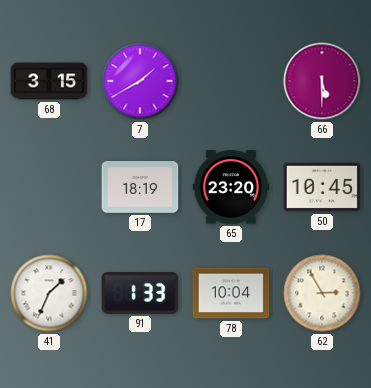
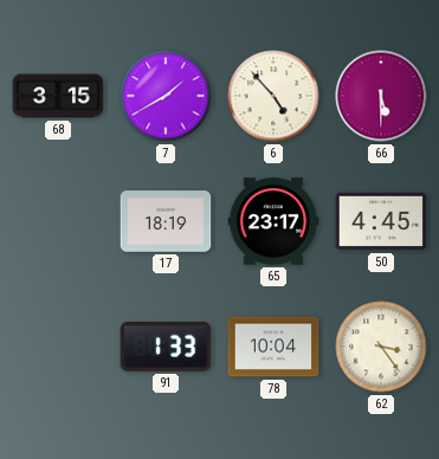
6: none -> 4:53 (273, 96)
65: 23:20 -> 23:17 (273, 221)
50: 10:45 -> 4:45 (381, 221)
41: 1:34 -> none (49, 293)
62: 2:55 -> 3:24 (381, 347)
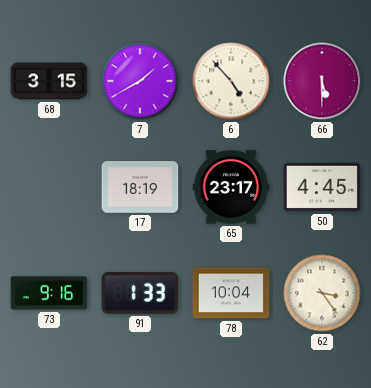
73: none -> 9:16 (49, 293)
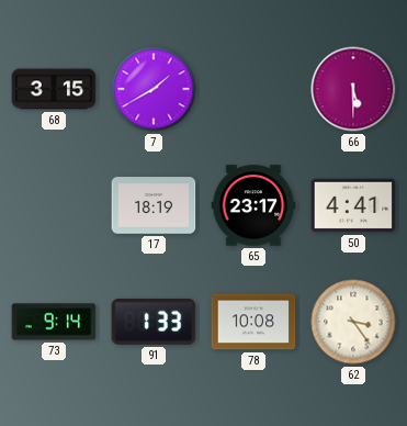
6: 4:53 -> none (231, 81)
50: 4:45 -> 4:41 (353, 205)
73: 9:16 -> 9:14 (54, 322)
78: 10:04 -> 10:08 (253, 322)
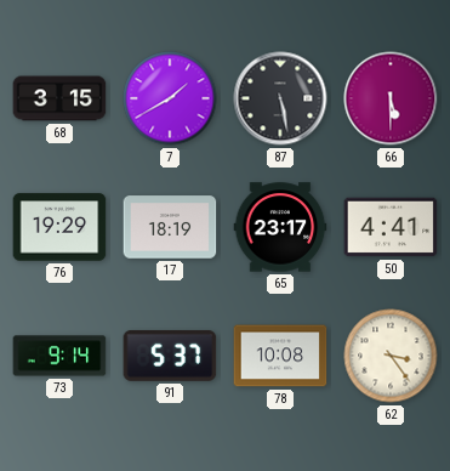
87: none -> 5:28 (280, 98)
76: none -> 19:29 (59, 227)
91: 1:33 -> 5:37 (170, 356)
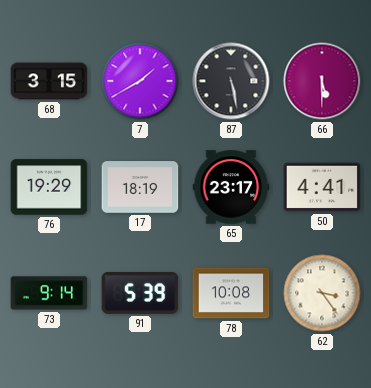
91: 5:37 -> 5:39 (140, 293)
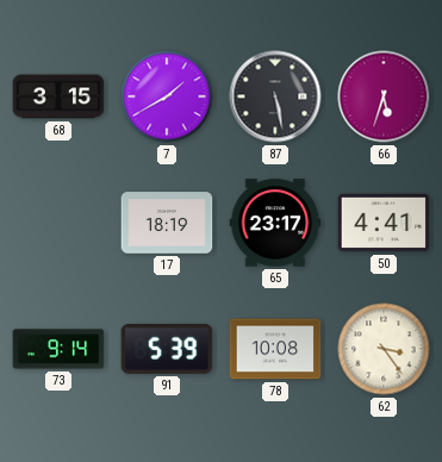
66: 5:30 -> 5:33 (384, 96)
76: 19:29 -> none (49, 187)
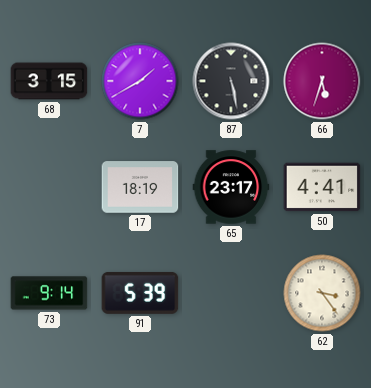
78: 10:08 -> none (275, 349)
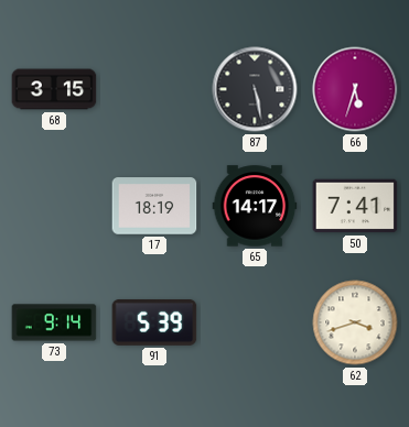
7: 1:40 -> none (140, 81)
65: 23:17 -> 14:17 (255, 206)
50: 4:41 -> 7:41 (355, 206)
62: 3:24 -> 3:42 (355, 322)
